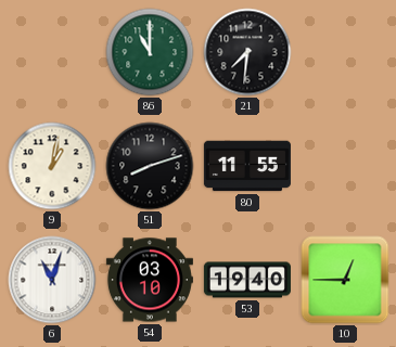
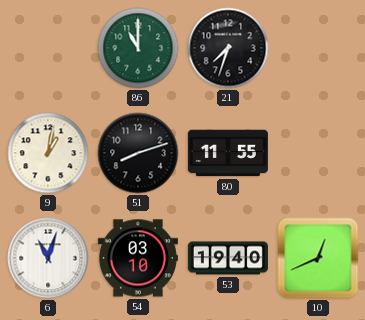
21: 7:31 -> 7:33 (228, 48)
10: 12:45 -> 12:41 (318, 258)
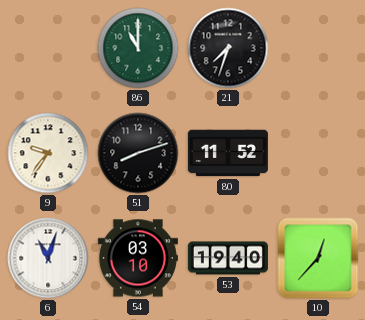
9: 1:02 -> 9:36 (48, 153)
80: 11:55 -> 11:52 (228, 153)
10: 12:41 -> 12:37 (318, 258)
